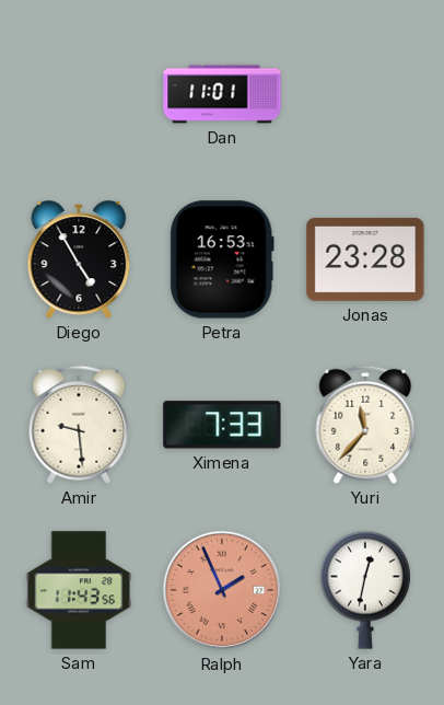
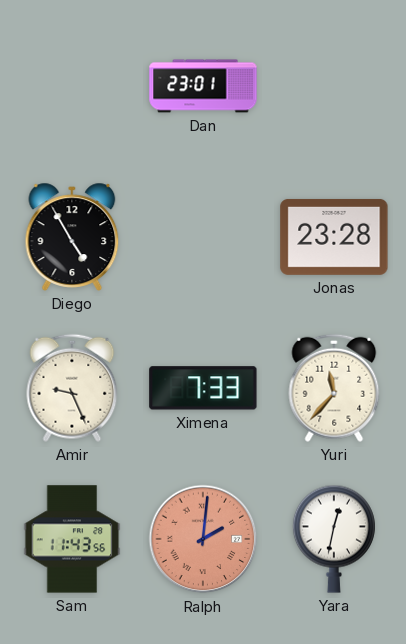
Dan: 11:01 -> 23:01 (203, 86)
Petra: 16:53 -> none (222, 259)
Amir: 9:29 -> 9:26 (72, 388)
Ralph: 1:56 -> 2:01 (203, 539)
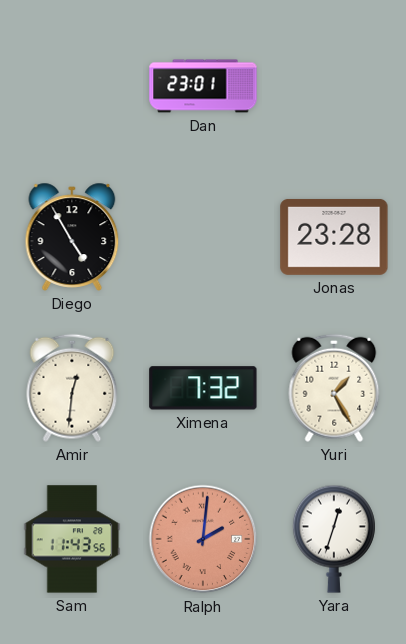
Amir: 9:26 -> 12:31 (72, 388)
Ximena: 7:33 -> 7:32 (203, 388)
Yuri: 11:37 -> 1:25 (334, 388)
Yara: 12:32 -> 12:33 (334, 539)
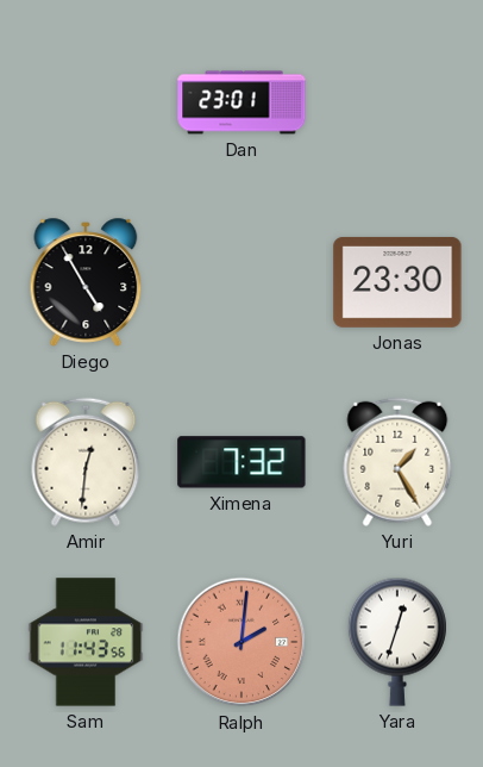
Jonas: 23:28 -> 23:30 (397, 282)
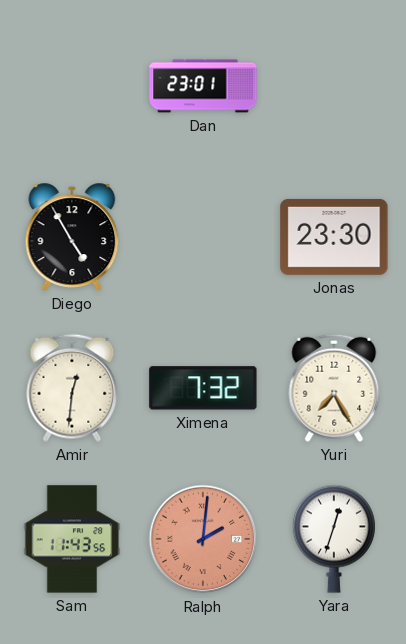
Yuri: 1:25 -> 7:25 (334, 388)
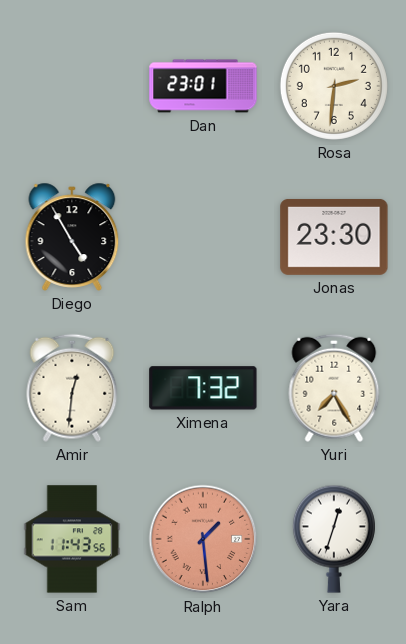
Rosa: none -> 2:31 (334, 86)
Ralph: 2:01 -> 1:29 (203, 539)
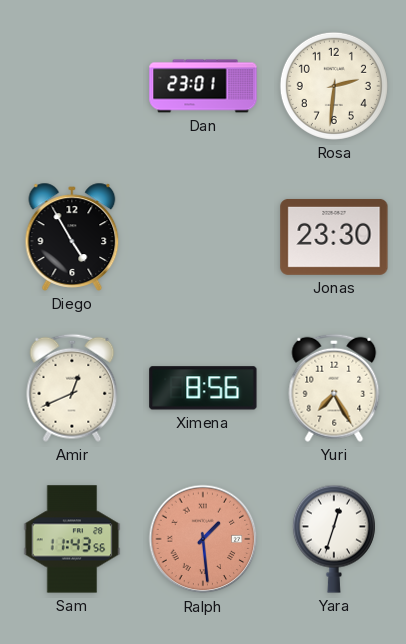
Amir: 12:31 -> 12:41 (72, 388)
Ximena: 7:32 -> 8:56 (203, 388)
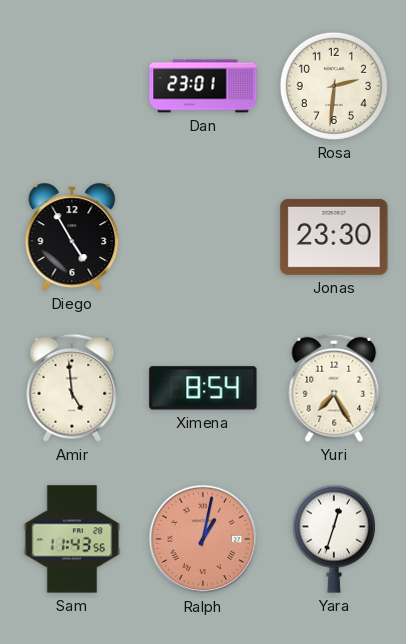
Amir: 12:41 -> 4:59 (72, 388)
Ximena: 8:56 -> 8:54 (203, 388)
Ralph: 1:29 -> 1:02 (203, 539)
